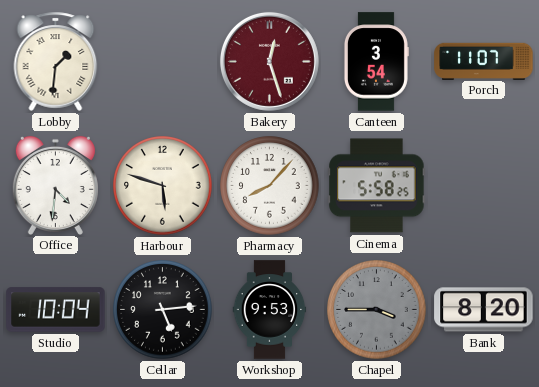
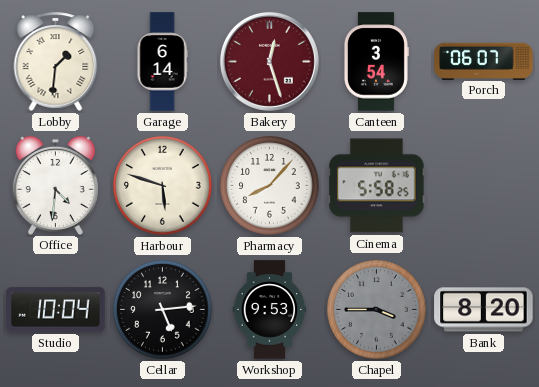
Garage: none -> 6:14 (162, 62)
Porch: 11:07 -> 06:07 (484, 61)
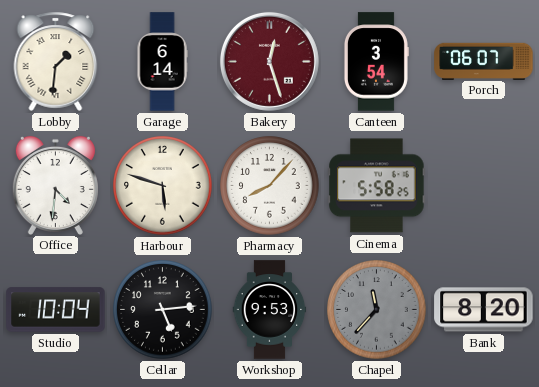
Chapel: 3:45 -> 11:37 (377, 310)
